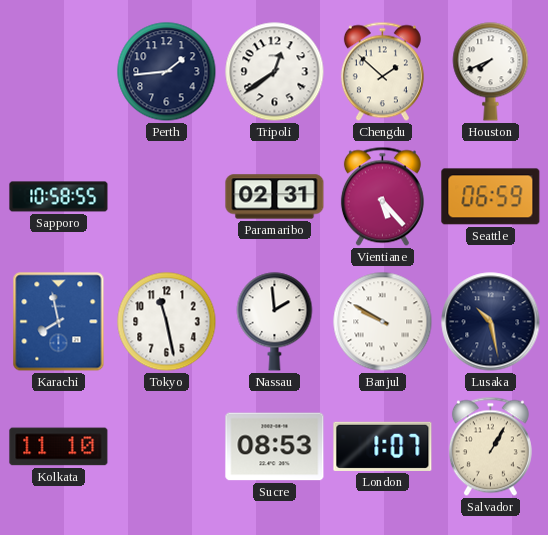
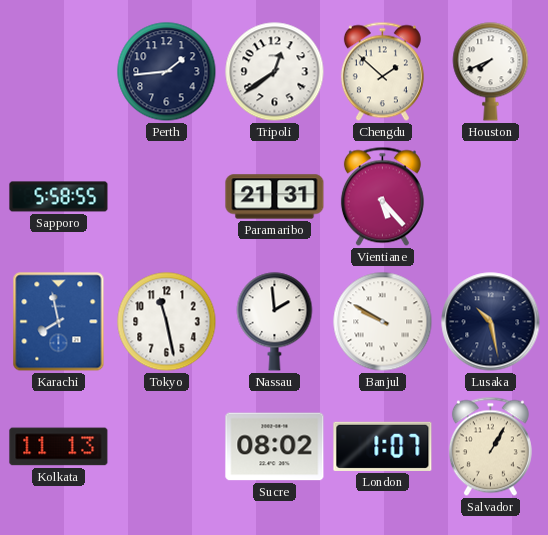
Sapporo: 10:58 -> 5:58 (59, 197)
Paramaribo: 02:31 -> 21:31 (275, 197)
Seattle: 06:59 -> none (491, 197)
Kolkata: 11:10 -> 11:13 (59, 447)
Sucre: 08:53 -> 08:02 (275, 447)
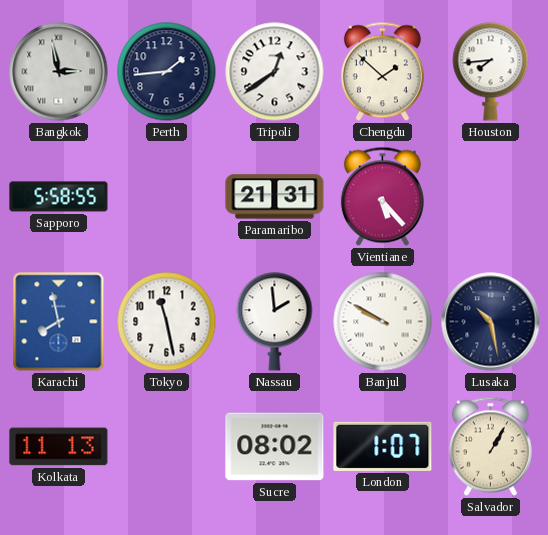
Bangkok: none -> 2:58 (59, 72)
Houston: 7:41 -> 7:44 (491, 72)
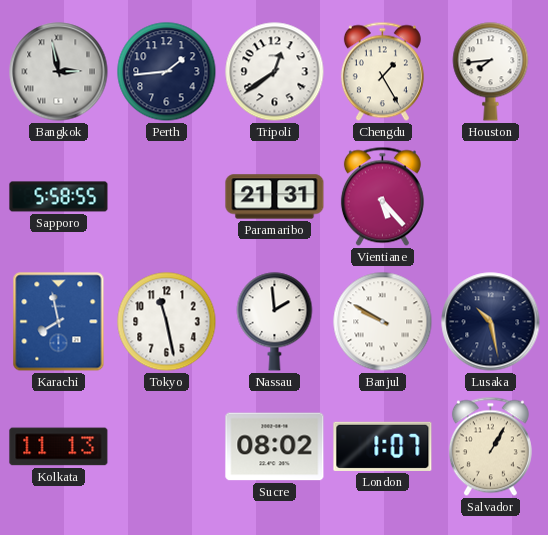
Chengdu: 1:52 -> 1:25 (382, 72)
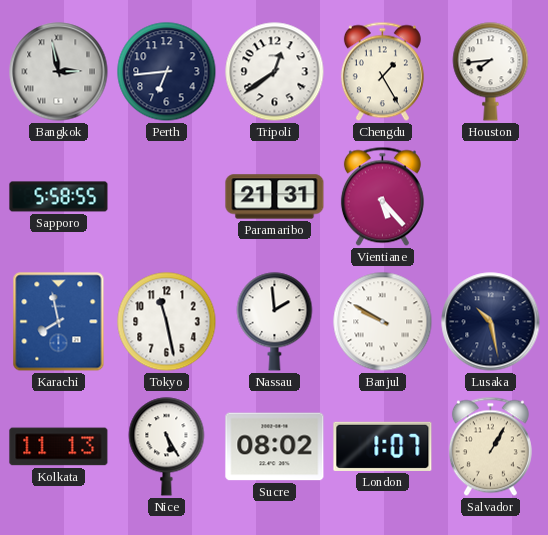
Perth: 1:44 -> 6:44 (167, 72)
Nice: none -> 5:25 (167, 447)
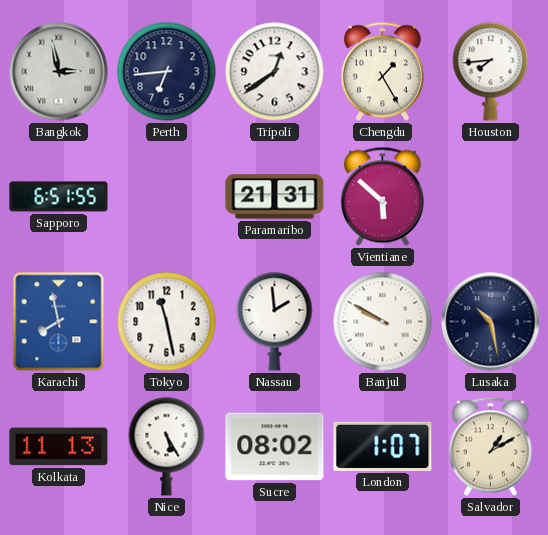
Sapporo: 5:58 -> 6:51 (59, 197)
Vientiane: 5:23 -> 5:52 (382, 197)
Salvador: 1:05 -> 1:10 (490, 447)
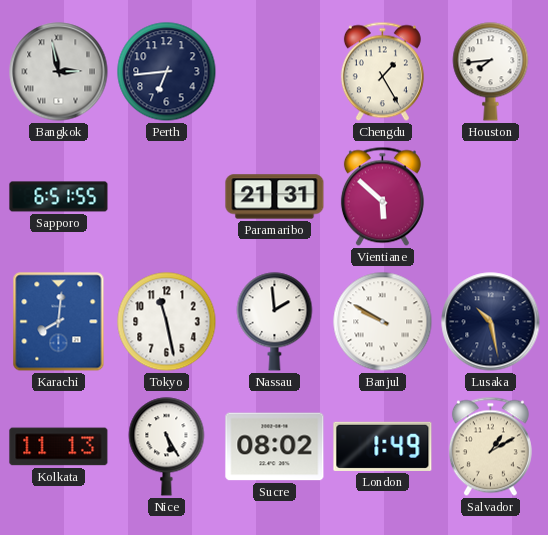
Tripoli: 12:39 -> none (275, 72)
Karachi: 7:58 -> 8:01 (59, 322)
London: 1:07 -> 1:49 (383, 446)
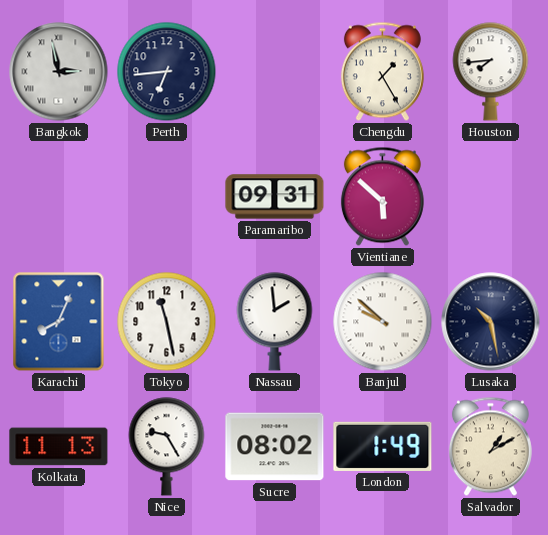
Sapporo: 6:51 -> none (59, 197)
Paramaribo: 21:31 -> 09:31 (275, 197)
Karachi: 8:01 -> 8:04 (59, 322)
Banjul: 9:50 -> 9:52 (383, 322)
Nice: 5:25 -> 9:25 (167, 447)
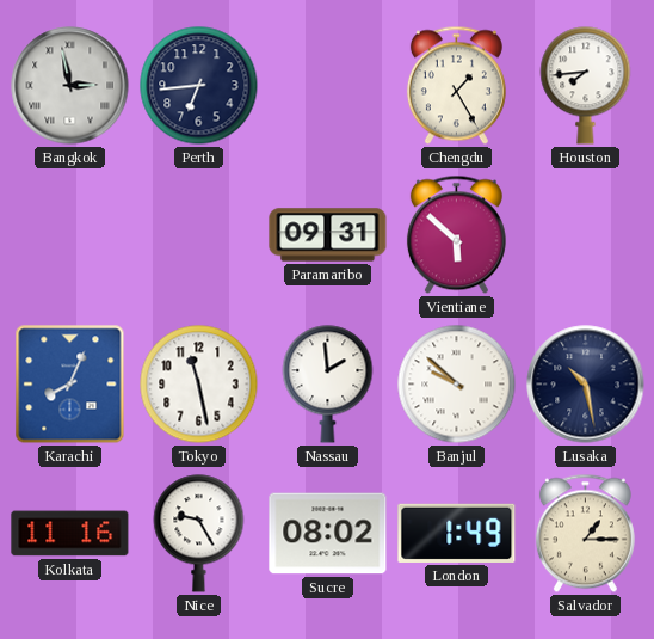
Kolkata: 11:13 -> 11:16 (70, 534)
Salvador: 1:10 -> 1:15 (585, 534)
